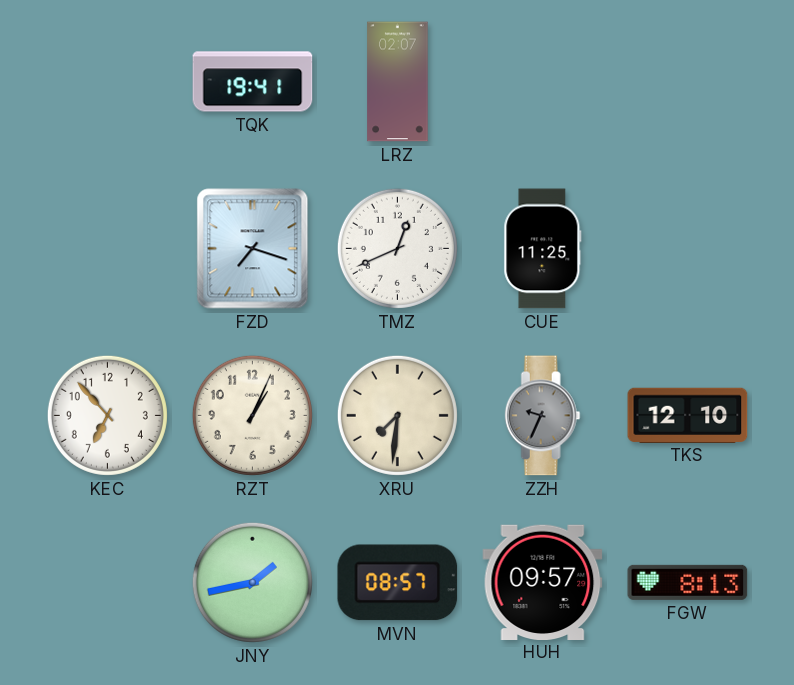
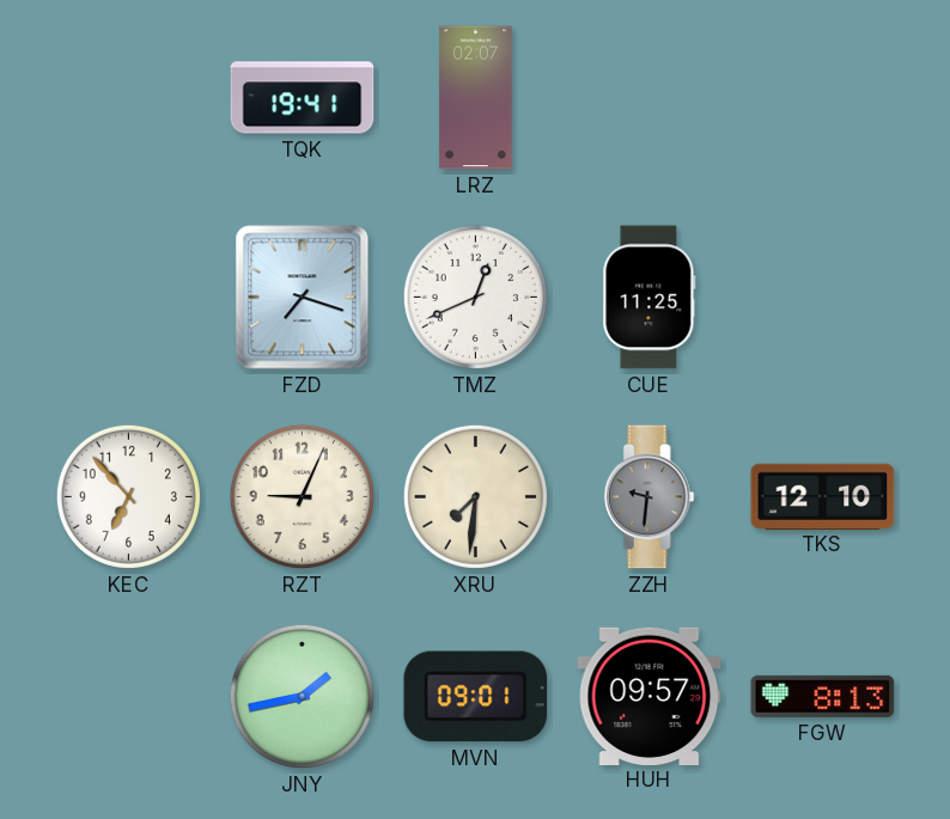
RZT: 1:04 -> 9:04 (302, 496)
ZZH: 9:34 -> 9:31 (648, 497)
MVN: 08:57 -> 09:01 (476, 697)
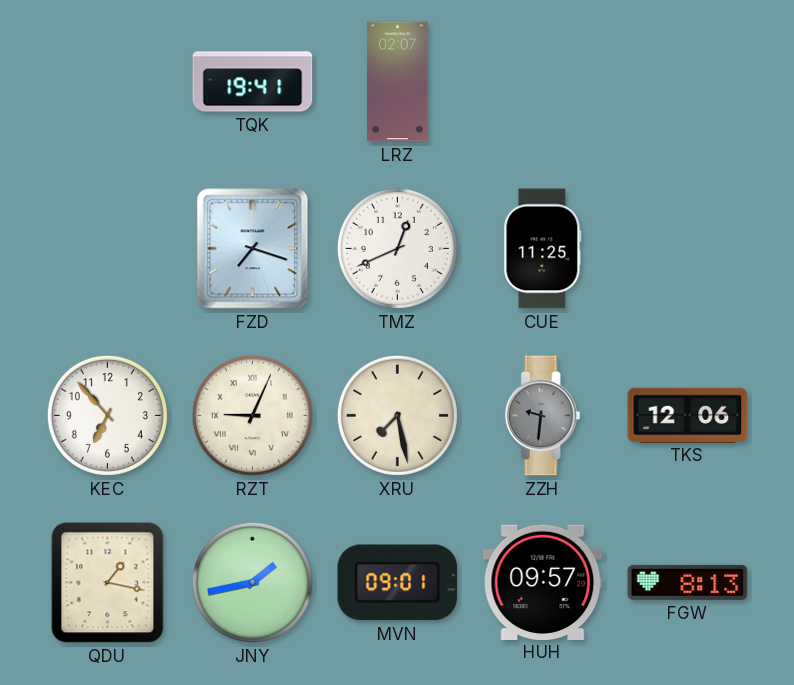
RZT numerals: Arabic -> Roman (252, 415)
XRU: 7:31 -> 7:28 (397, 415)
TKS: 12:10 -> 12:06 (688, 415)
QDU: none -> 1:17 (108, 583)
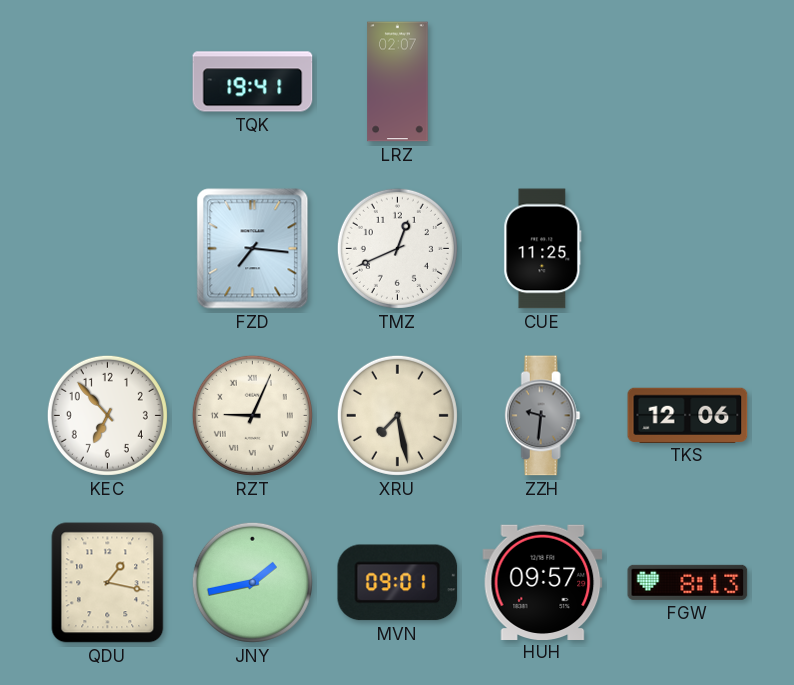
FZD: 7:18 -> 7:16 (253, 249)
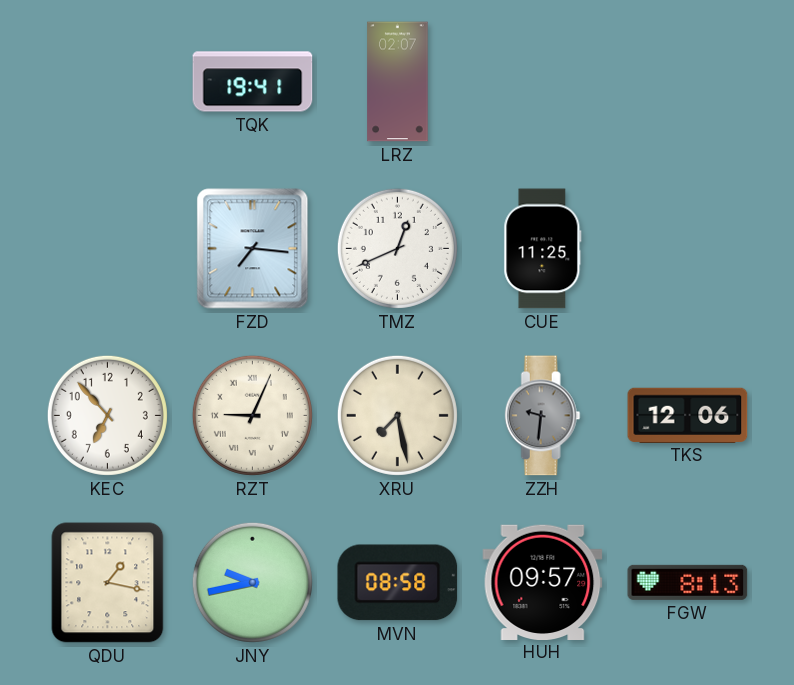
JNY: 1:43 -> 9:43 (252, 582)
MVN: 09:01 -> 08:58 (398, 583)
